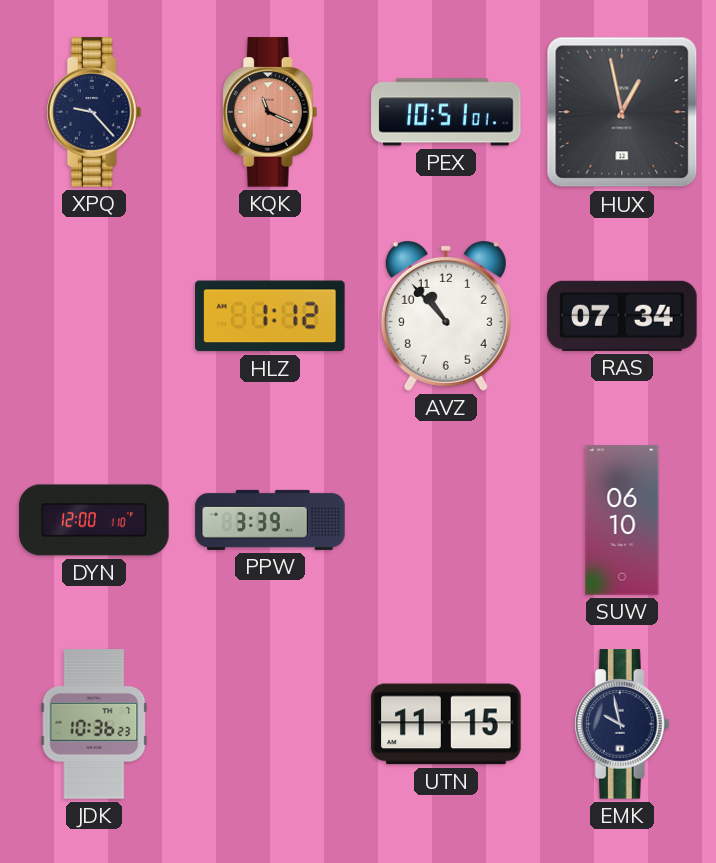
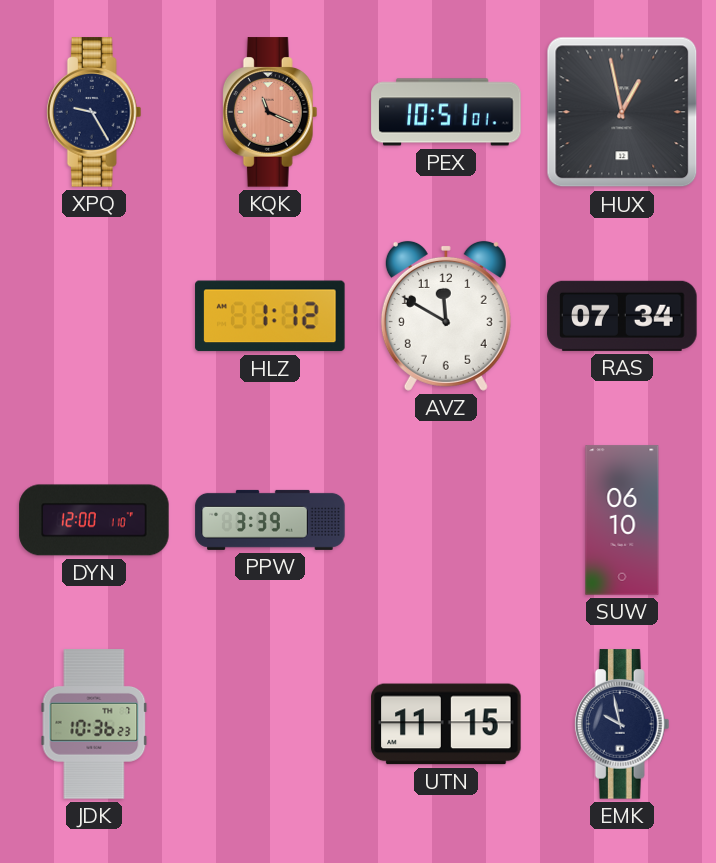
XPQ: 9:23 -> 9:25 (94, 112)
AVZ: 10:53 -> 11:50 (446, 316)
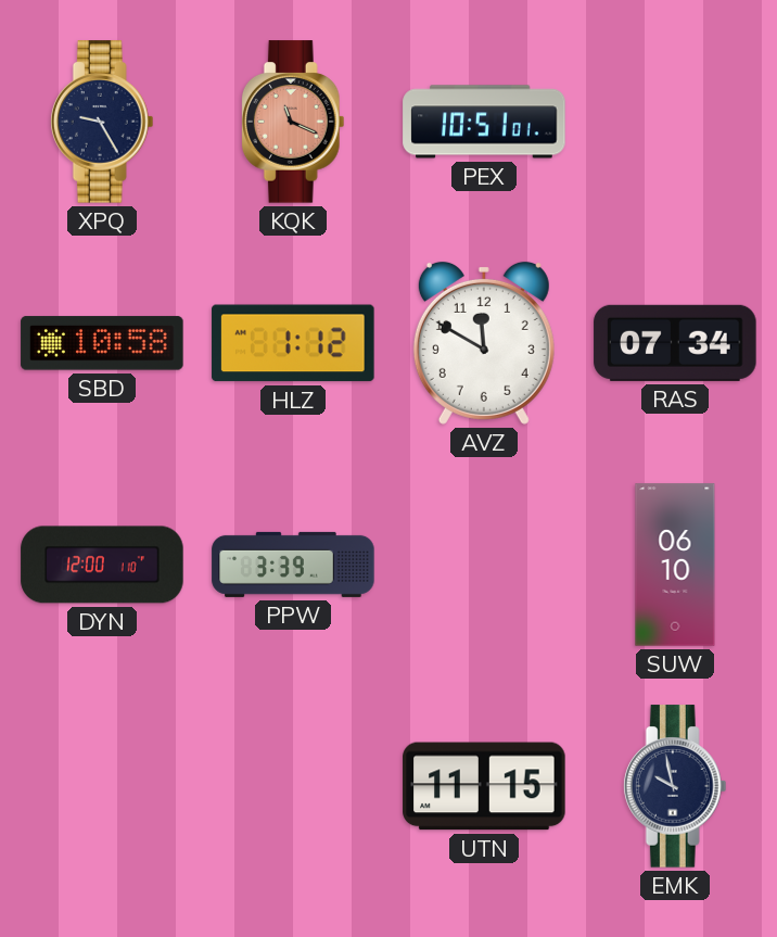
HUX: 12:58 -> none (622, 112)
SBD: none -> 10:58 (102, 343)
JDK: 10:36 -> none (94, 724)
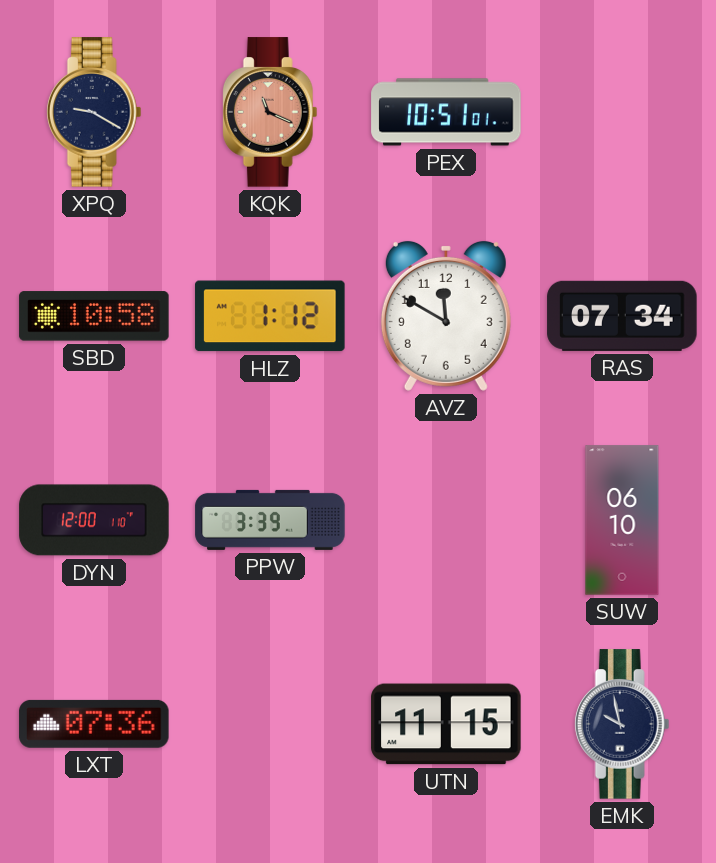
XPQ: 9:25 -> 9:20 (94, 112)
LXT: none -> 07:36 (94, 724)
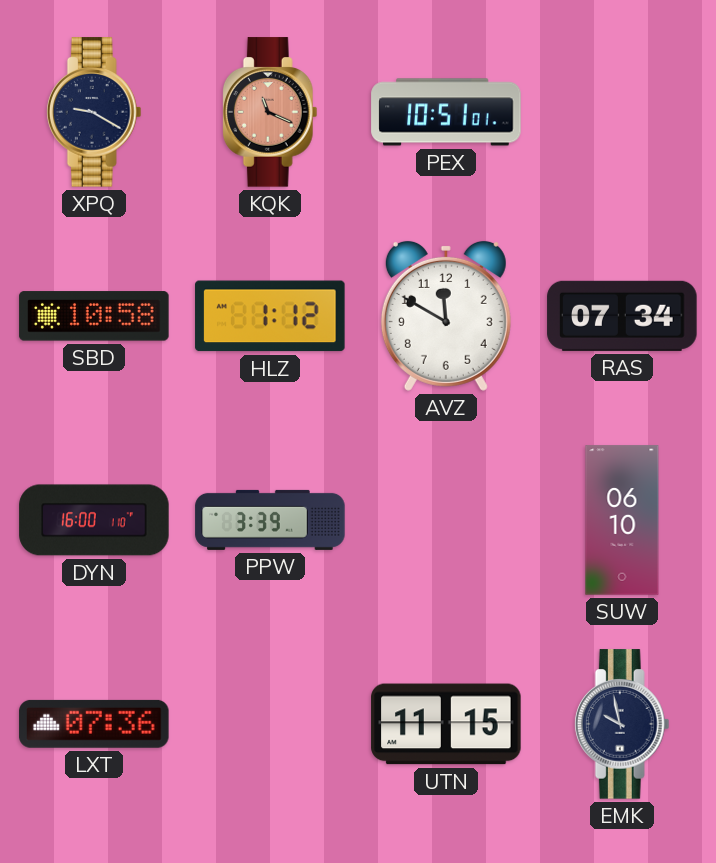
DYN: 12:00 -> 16:00 (94, 520)
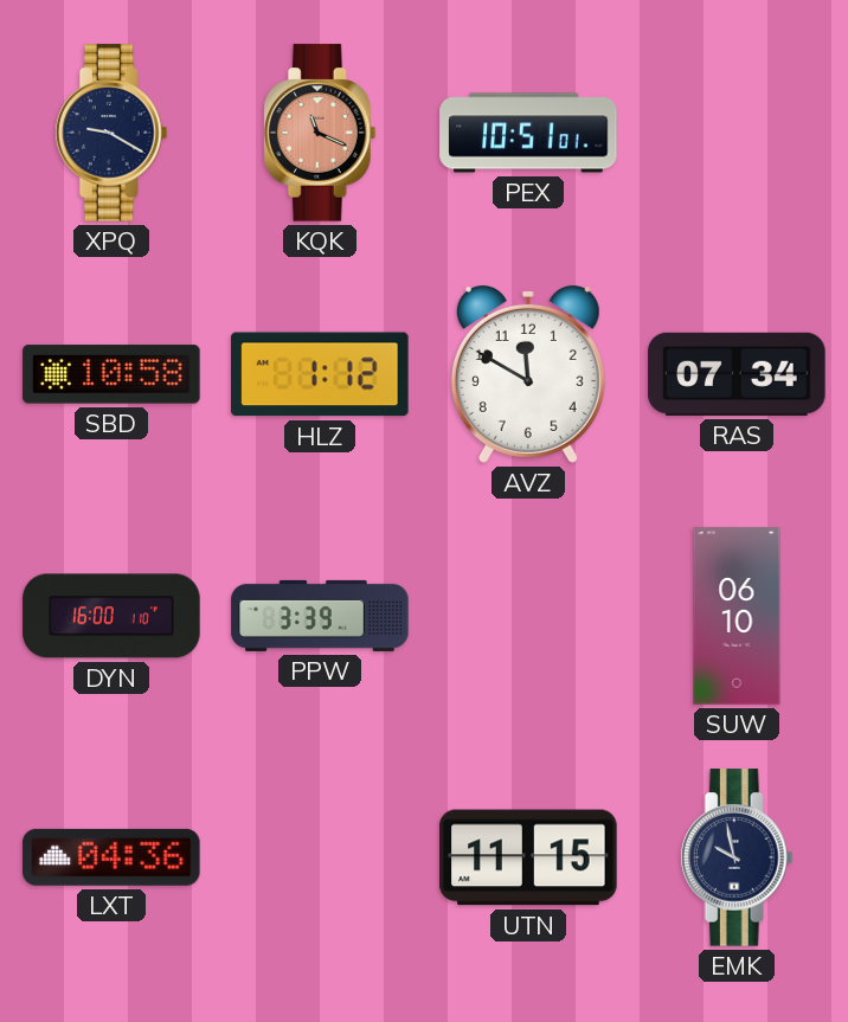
LXT: 07:36 -> 04:36 (111, 857)
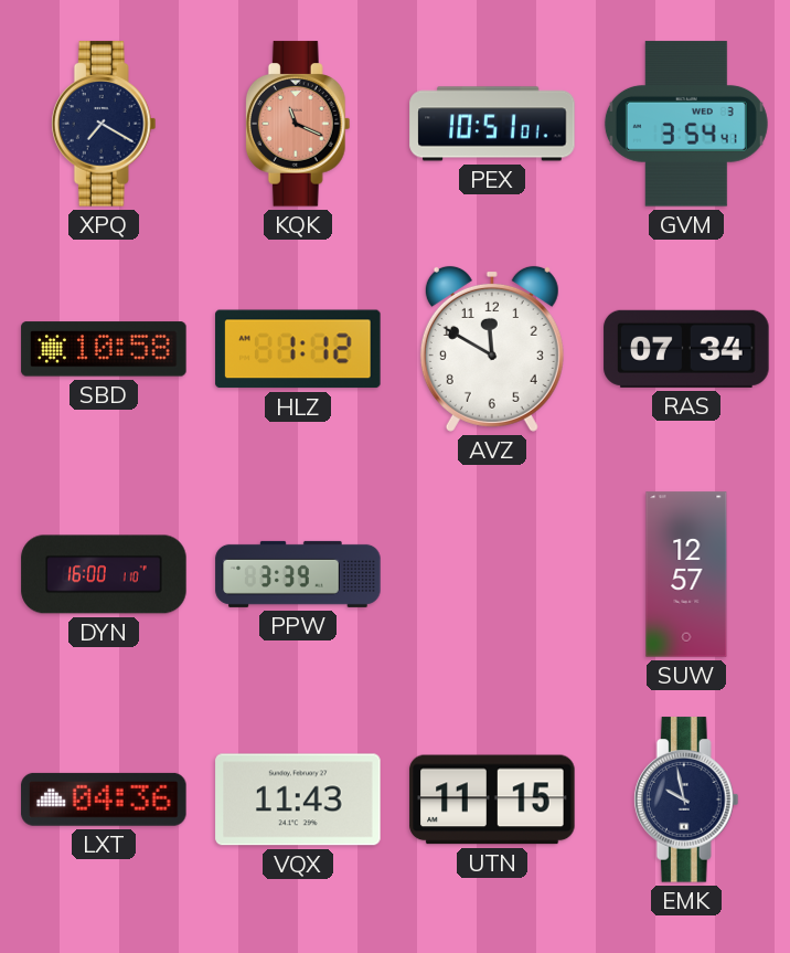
XPQ: 9:20 -> 7:20 (104, 124)
GVM: none -> 3:54 (686, 124)
SUW: 06:10 -> 12:57 (686, 574)
VQX: none -> 11:43 (298, 800)
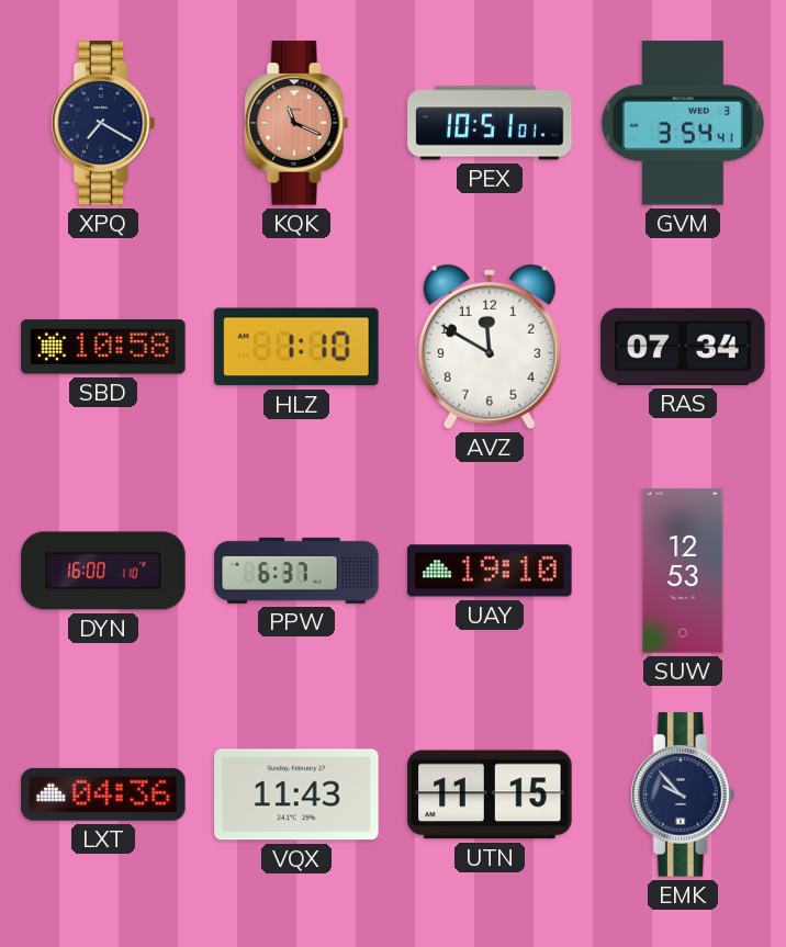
HLZ: 1:12 -> 1:10 (296, 347)
PPW: 3:39 -> 6:37 (296, 571)
UAY: none -> 19:10 (490, 571)
SUW: 12:57 -> 12:53 (683, 571)
EMK: 9:58 -> 9:53 (683, 794)
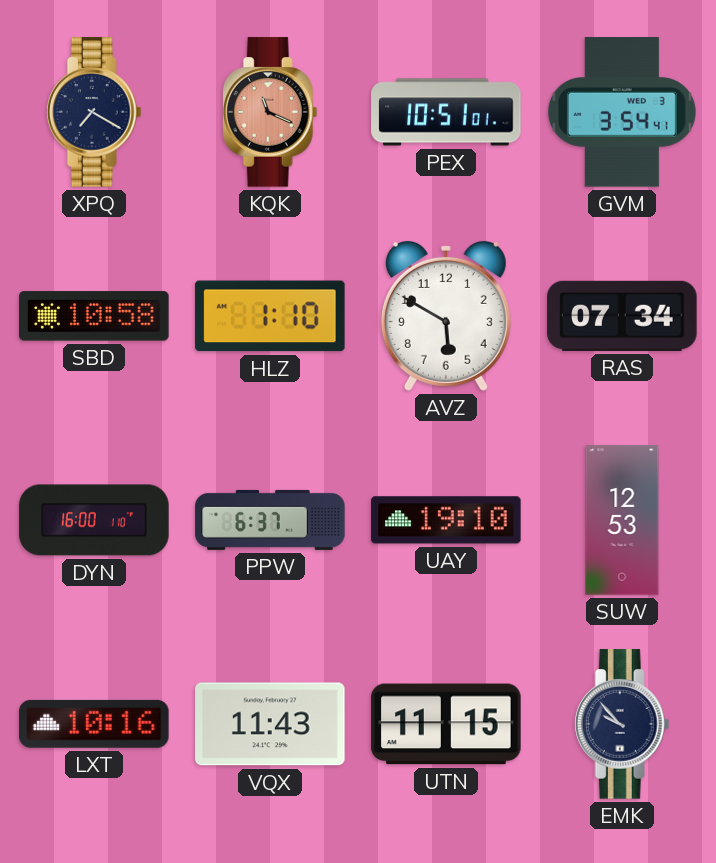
AVZ: 11:50 -> 5:50 (446, 316)
LXT: 04:36 -> 10:16 (94, 724)
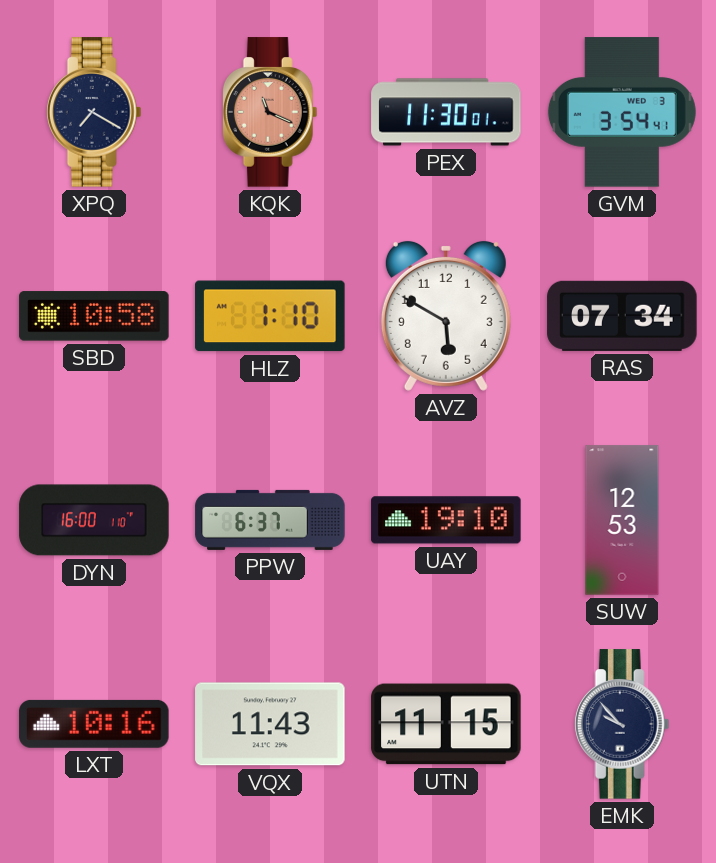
PEX: 10:51 -> 11:30 (446, 112)
